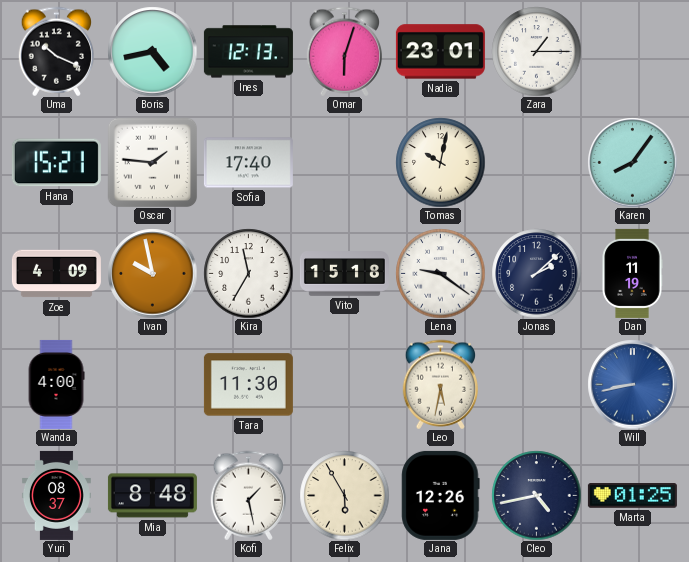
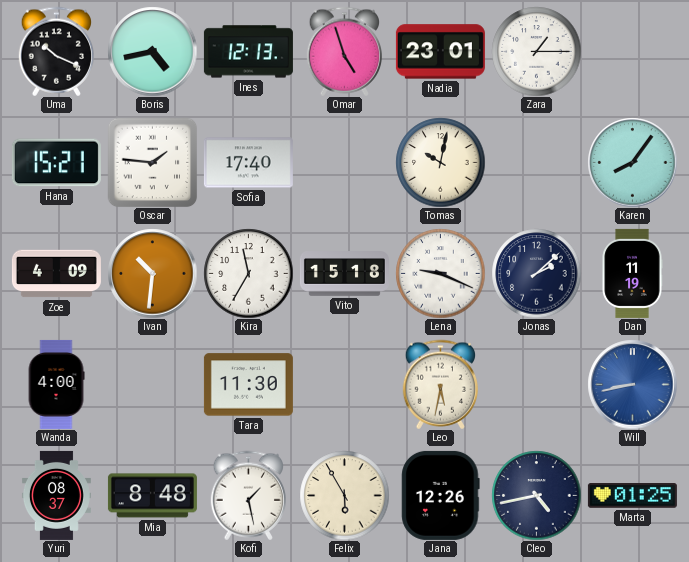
Omar: 6:03 -> 4:57 (344, 51)
Ivan: 9:58 -> 10:31 (152, 273)
Lena: 9:21 -> 9:19 (440, 273)
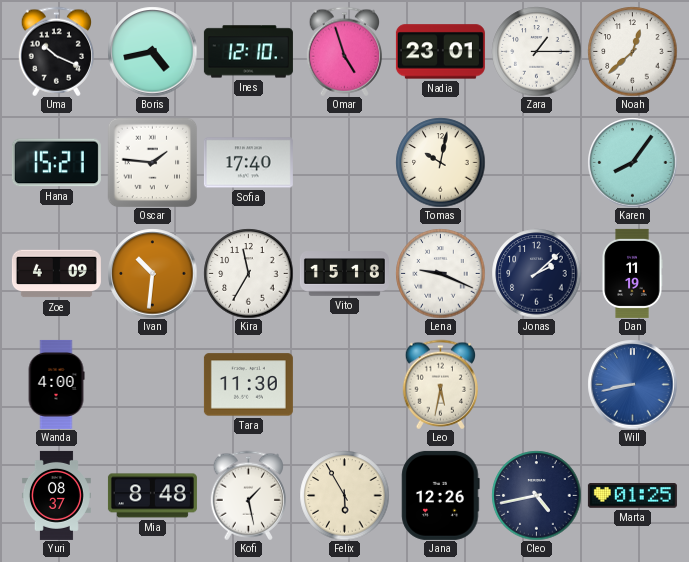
Ines: 12:13 -> 12:10 (248, 52)
Noah: none -> 12:38 (632, 51)
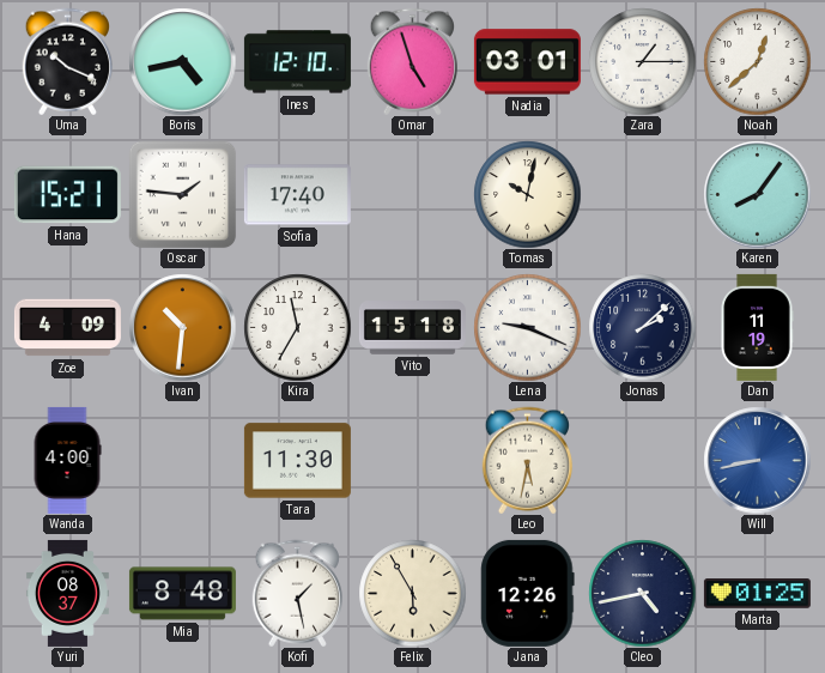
Nadia: 23:01 -> 03:01 (527, 62)
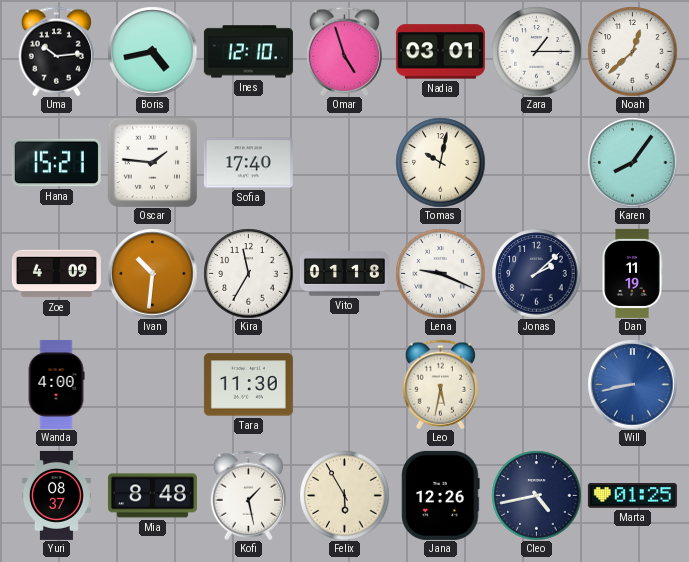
Uma: 10:19 -> 10:14 (56, 51)
Vito: 15:18 -> 01:18 (344, 274)
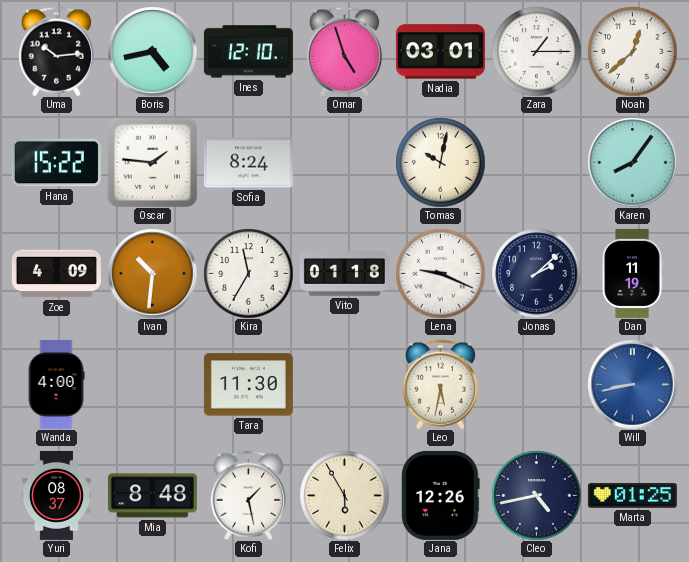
Hana: 15:21 -> 15:22 (56, 163)
Sofia: 17:40 -> 8:24 (248, 163)
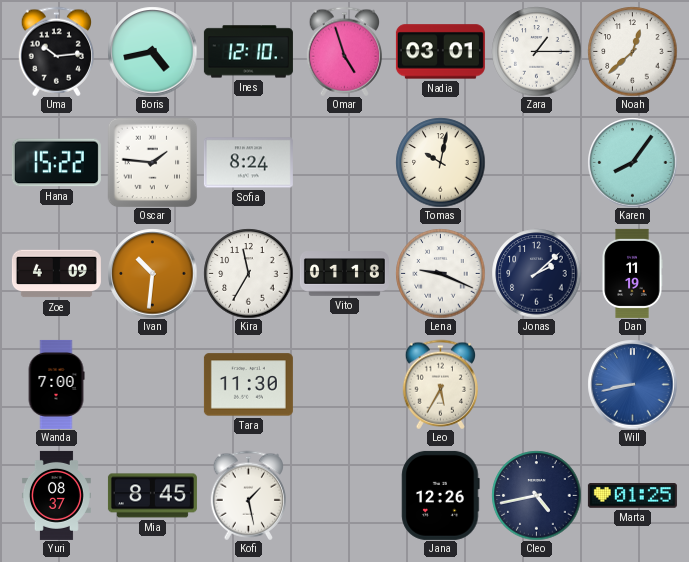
Wanda: 4:00 -> 7:00 (56, 384)
Leo: 5:32 -> 5:35 (440, 384)
Mia: 8:48 -> 8:45 (152, 496)
Felix: 5:55 -> none (344, 495)
